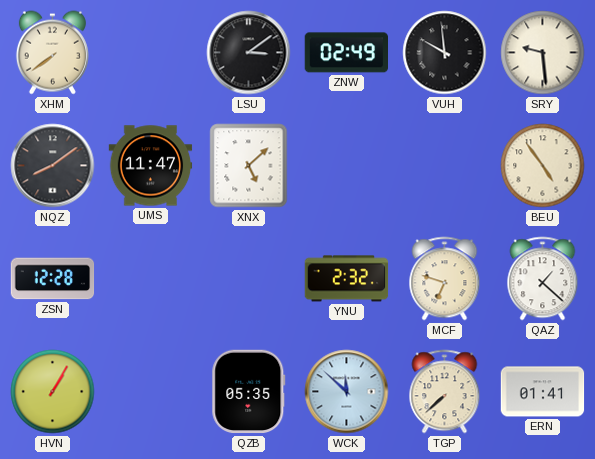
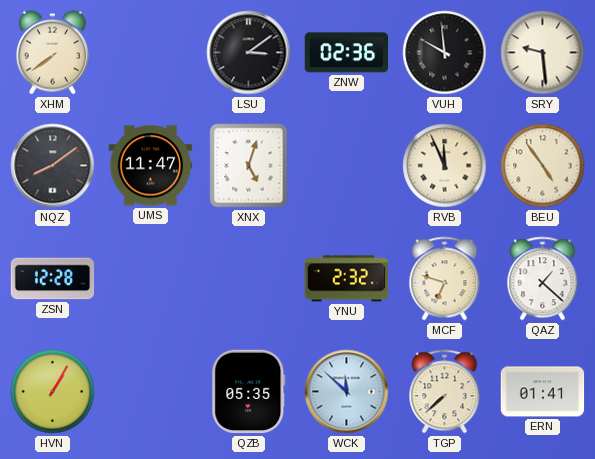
ZNW: 02:49 -> 02:36 (346, 53)
XNX: 5:08 -> 5:03 (249, 166)
RVB: none -> 11:56 (445, 166)
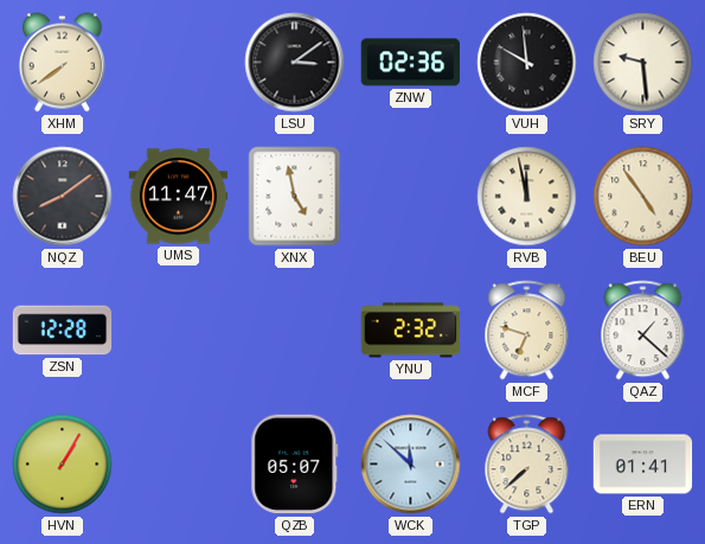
XNX: 5:03 -> 4:58 (295, 197)
RVB: 11:56 -> 11:58 (527, 197)
QZB: 05:35 -> 05:07 (295, 465)
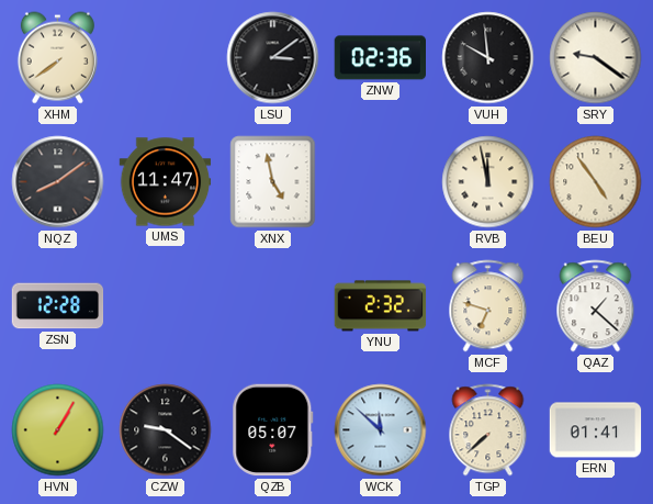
SRY: 9:29 -> 9:21 (596, 58)
CZW: none -> 9:21 (166, 430)
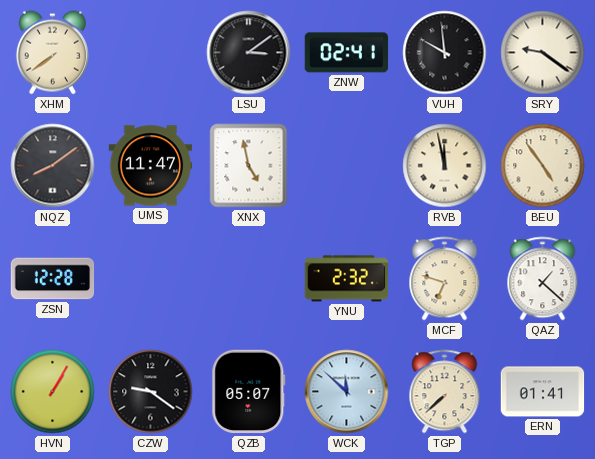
ZNW: 02:36 -> 02:41 (346, 53)
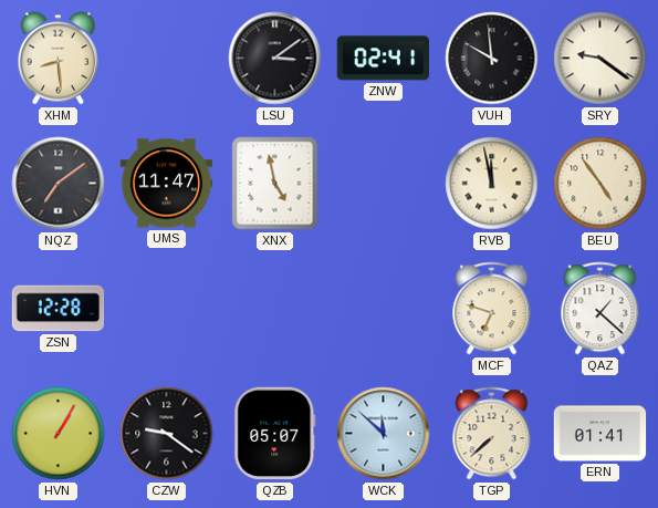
XHM: 7:39 -> 8:29 (58, 59)
NQZ: 8:09 -> 7:09 (59, 184)
YNU: 2:32 -> none (347, 279)
